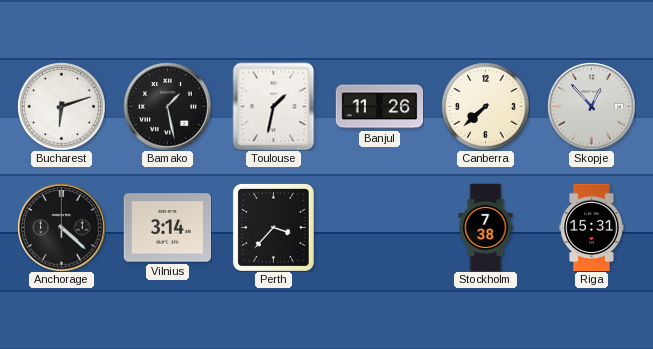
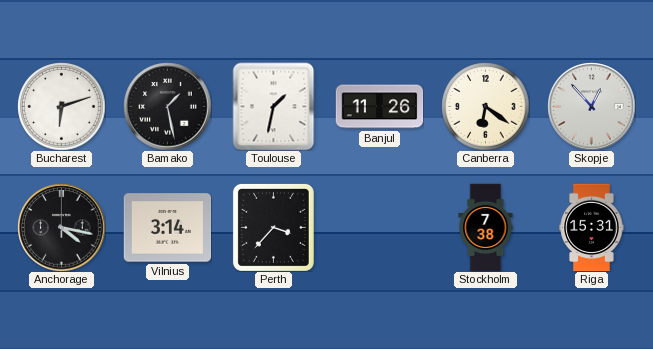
Canberra: 7:38 -> 6:21 (485, 106)
Anchorage: 4:22 -> 4:17 (61, 227)
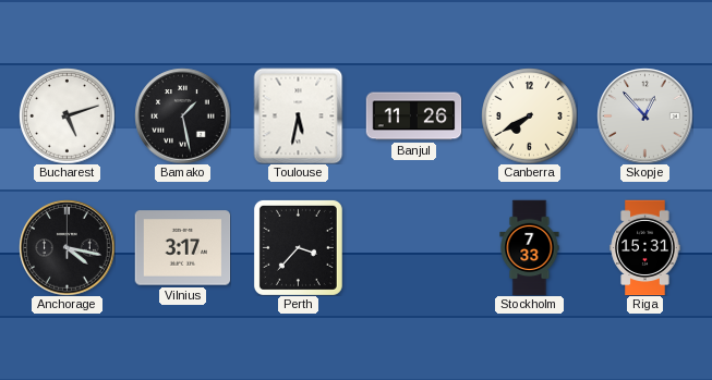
Bucharest: 6:12 -> 5:12 (67, 115)
Toulouse: 1:32 -> 5:32 (299, 115)
Canberra: 6:21 -> 7:40 (529, 115)
Vilnius: 3:14 -> 3:17 (182, 248)
Stockholm: 7:38 -> 7:33 (530, 247)
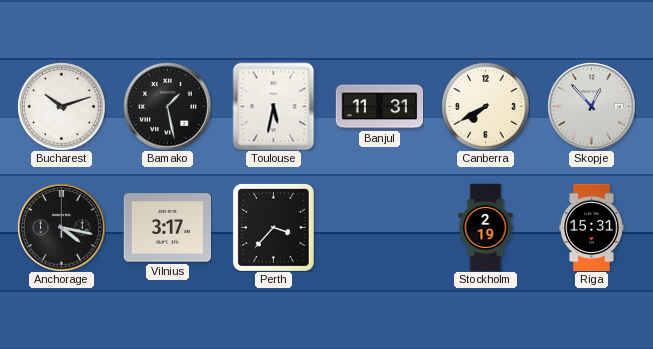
Bucharest: 5:12 -> 10:12 (61, 106)
Banjul: 11:26 -> 11:31 (379, 107)
Stockholm: 7:33 -> 2:19 (486, 227)
